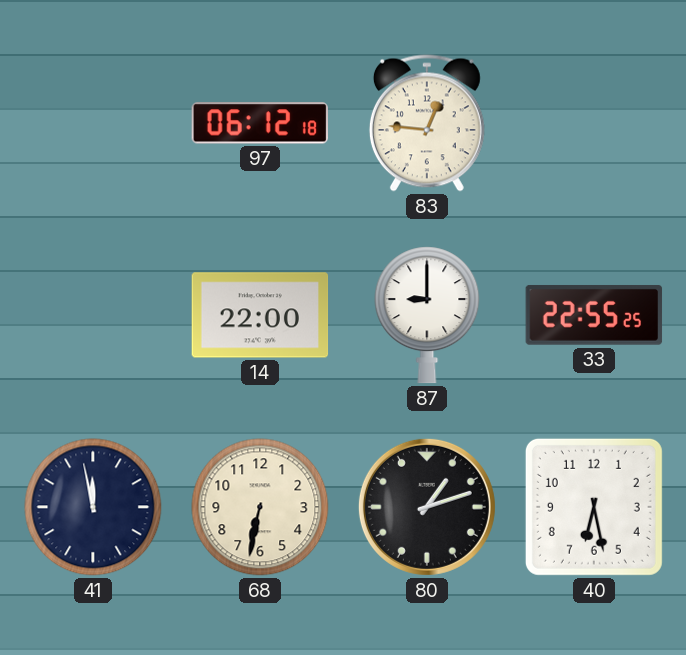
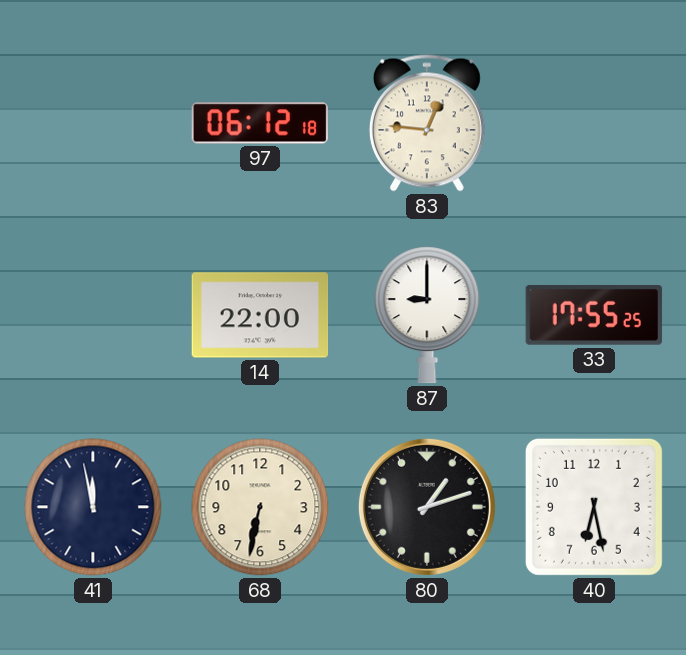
33: 22:55 -> 17:55 (594, 315)
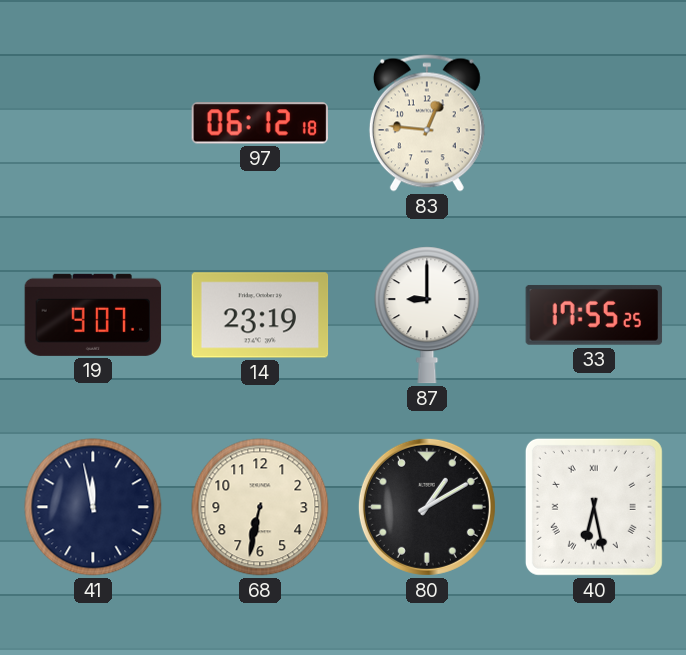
19: none -> 9:07 (93, 315)
14: 22:00 -> 23:19 (260, 315)
80: 1:12 -> 1:10 (427, 507)
40 numerals: Arabic -> Roman (594, 507)
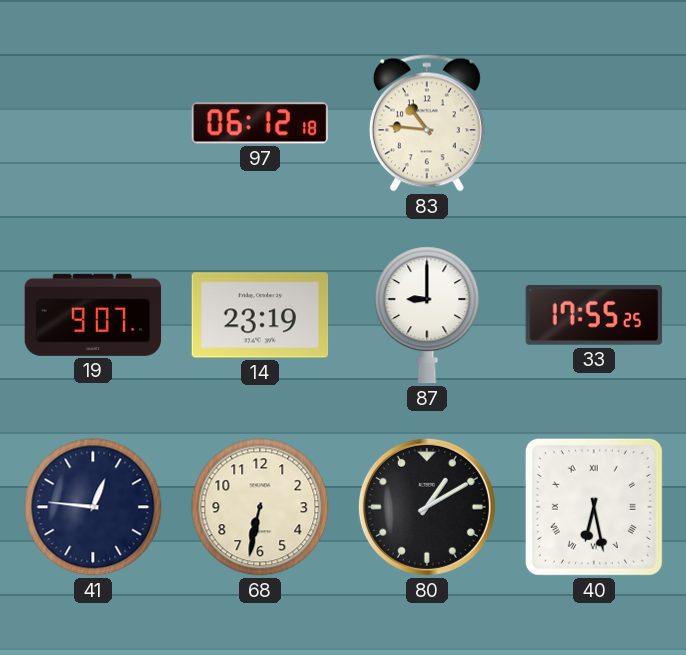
83: 12:46 -> 10:46 (427, 123)
41: 11:58 -> 12:46 (93, 507)
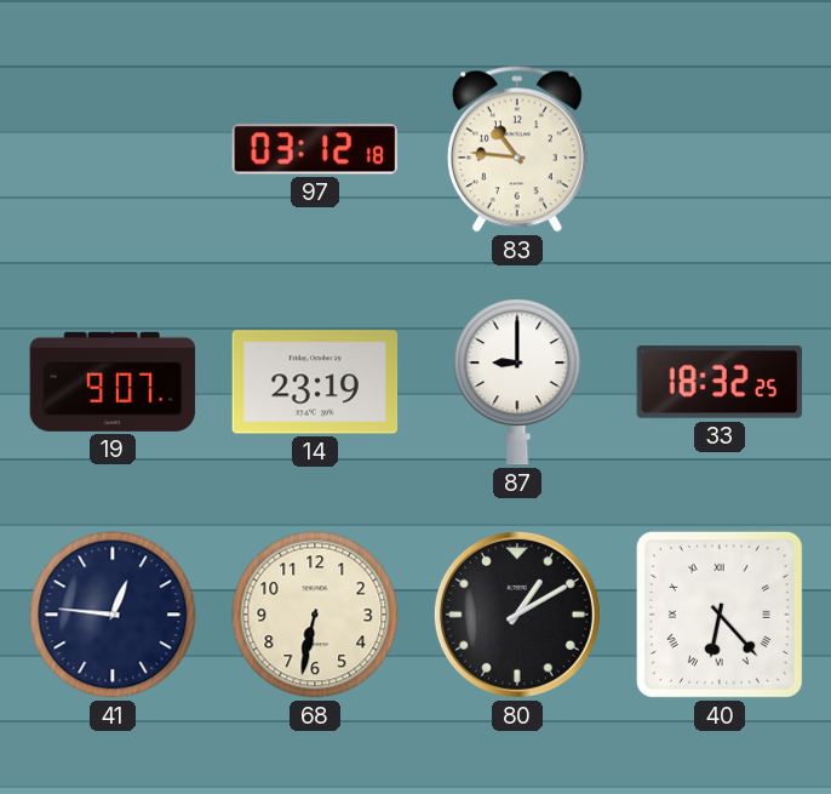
97: 06:12 -> 03:12 (314, 149)
33: 17:55 -> 18:32 (720, 382)
40: 6:28 -> 6:23 (720, 615)
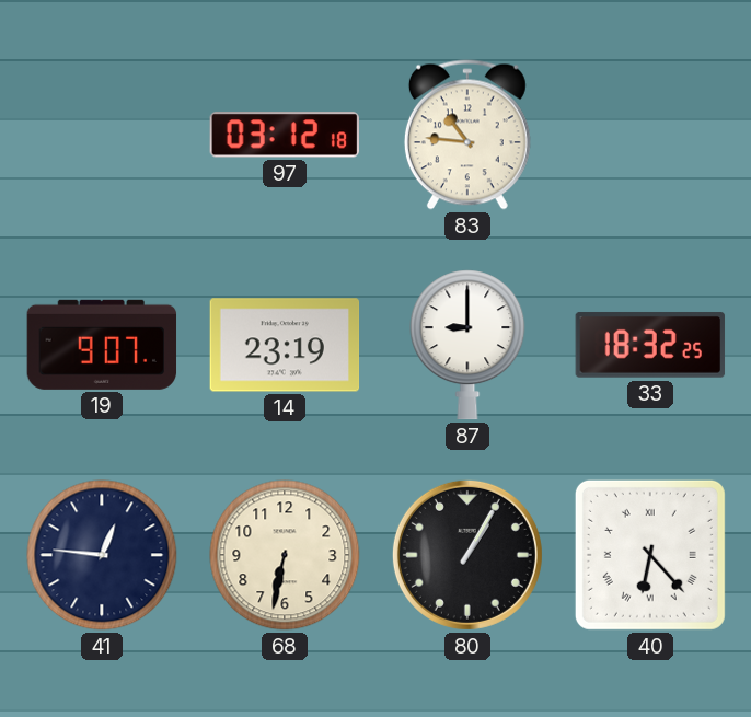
80: 1:10 -> 1:05 (467, 555)
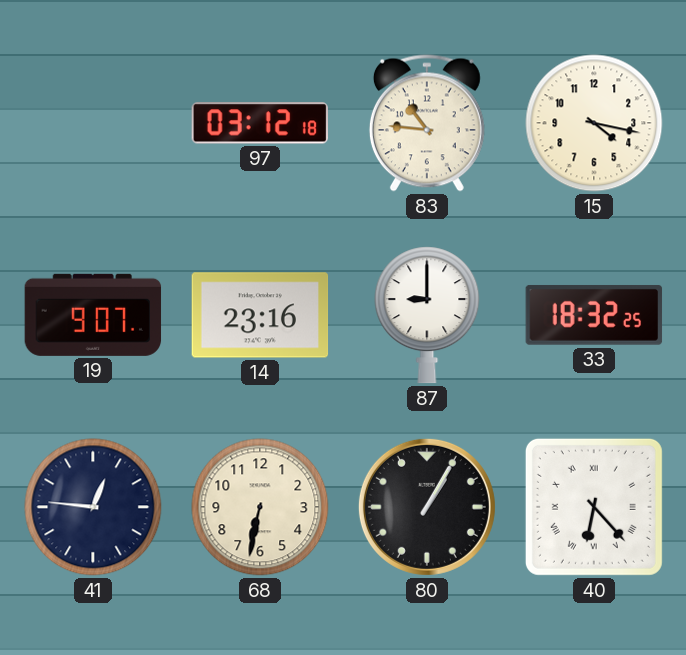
15: none -> 4:17 (594, 123)
14: 23:19 -> 23:16 (260, 315)
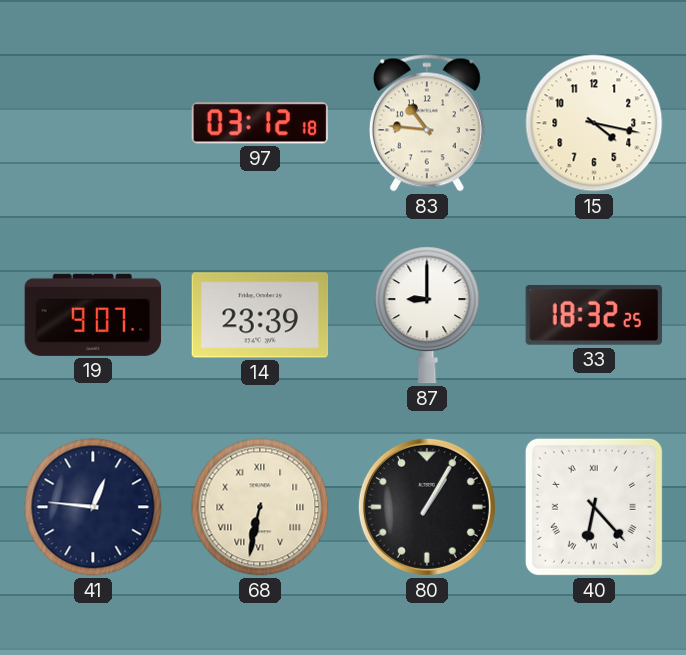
14: 23:16 -> 23:39 (260, 315)
68 numerals: Arabic -> Roman (260, 507)
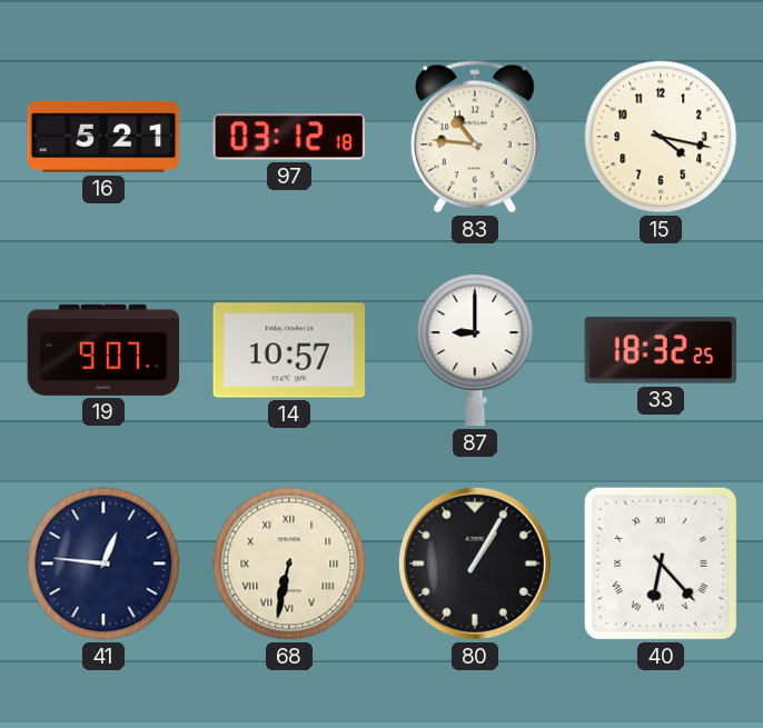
16: none -> 5:21 (103, 137)
14: 23:39 -> 10:57 (289, 350)
